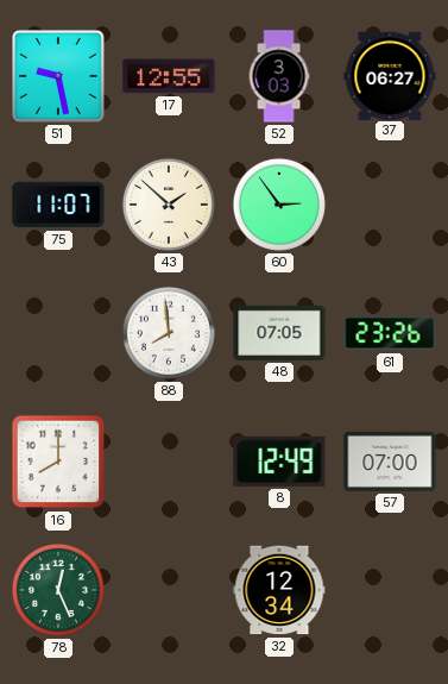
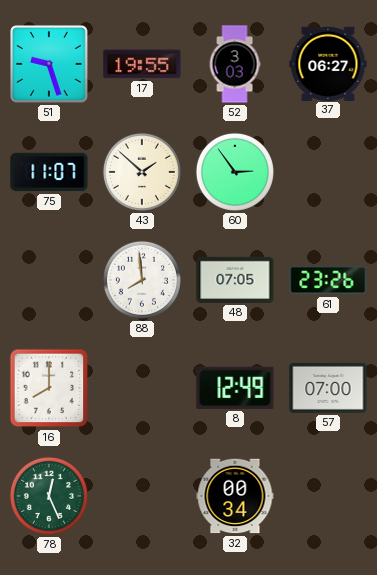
51: 9:28 -> 9:27 (50, 65)
17: 12:55 -> 19:55 (142, 64)
32: 12:34 -> 00:34 (235, 496)
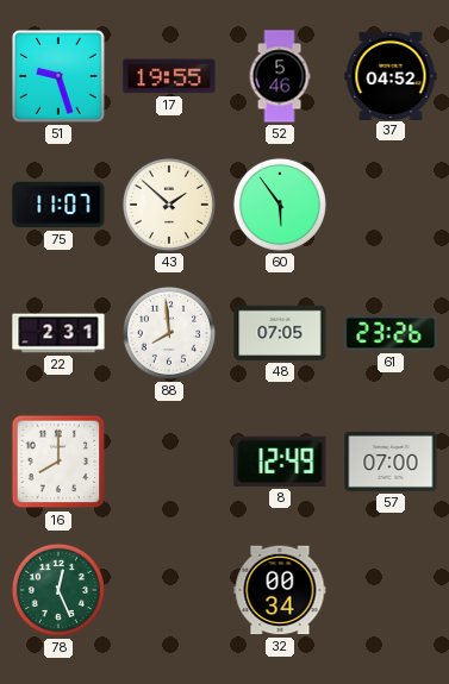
52: 3:03 -> 5:46 (280, 76)
37: 06:27 -> 04:52 (391, 75)
60: 2:54 -> 5:54 (280, 205)
22: none -> 2:31 (58, 333)
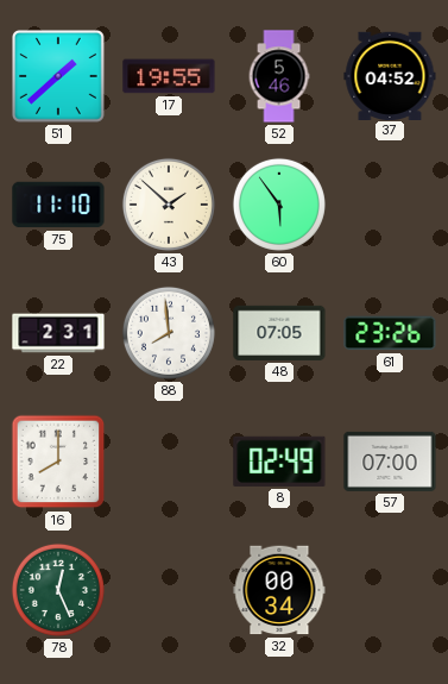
51: 9:27 -> 1:38 (59, 77)
75: 11:07 -> 11:10 (58, 205)
8: 12:49 -> 02:49 (279, 462)
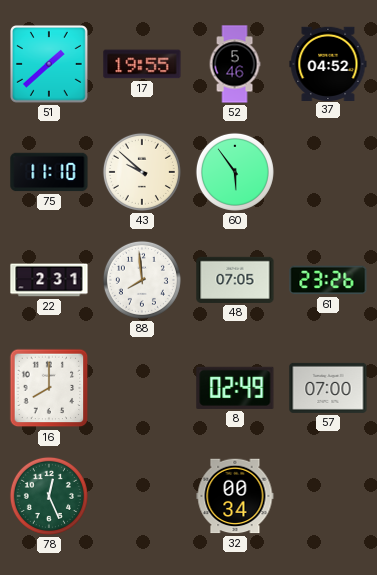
43: 1:52 -> 9:52 (142, 172)
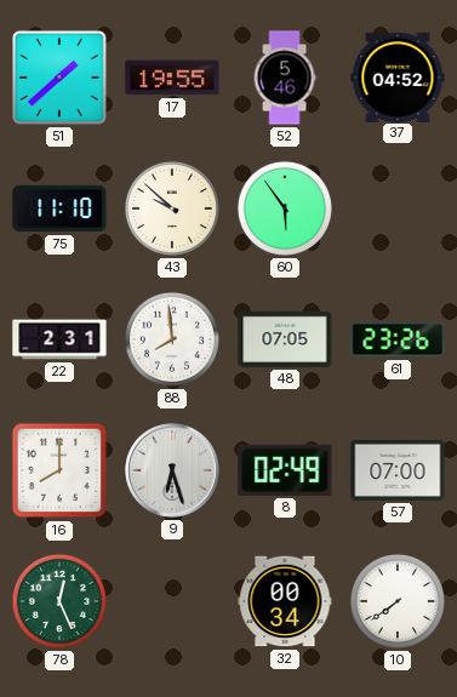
9: none -> 6:27 (173, 472)
10: none -> 7:39 (398, 601)
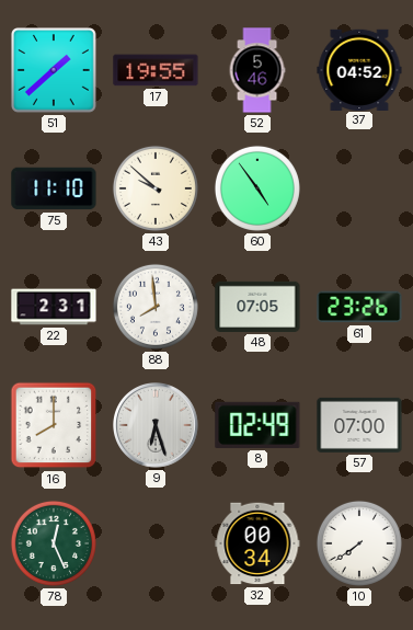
60: 5:54 -> 4:54 (257, 188)
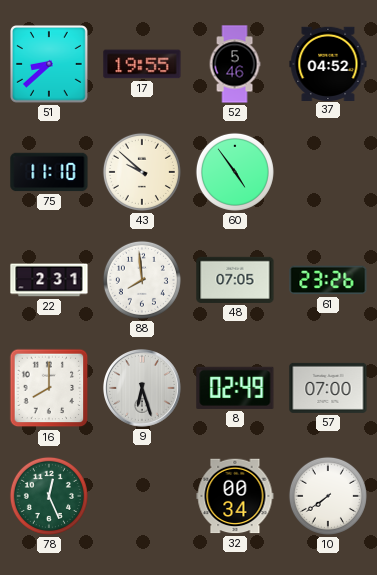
51: 1:38 -> 8:38 (50, 65)
